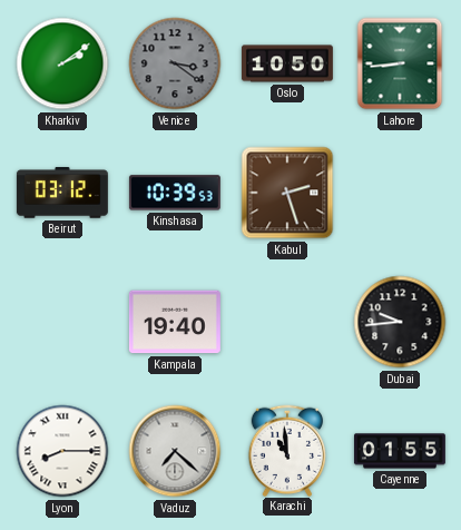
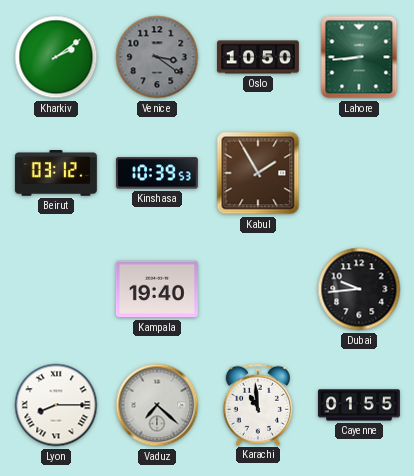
Kabul: 2:27 -> 1:55 (258, 173)
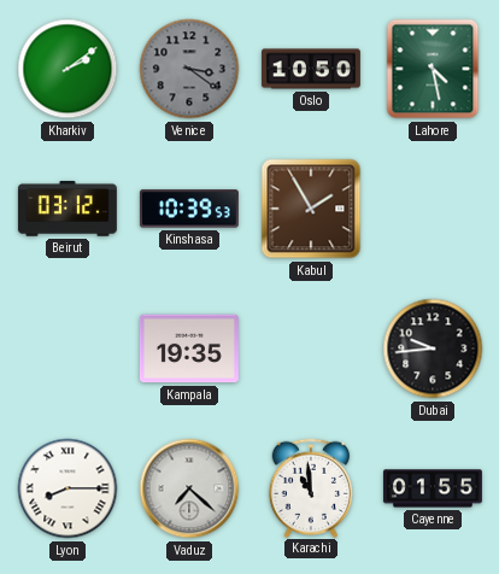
Lahore: 8:44 -> 4:28 (433, 69)
Kampala: 19:40 -> 19:35 (189, 348)
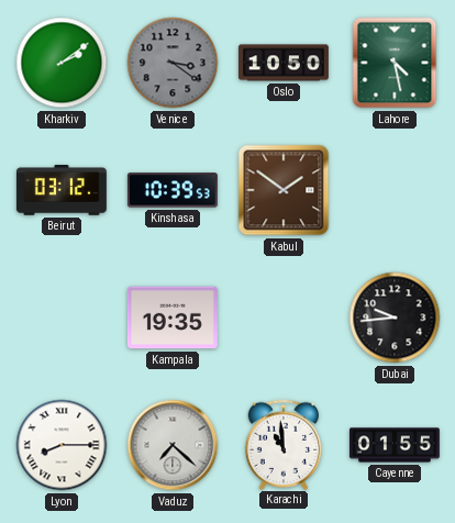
Kabul: 1:55 -> 1:51 (284, 190)
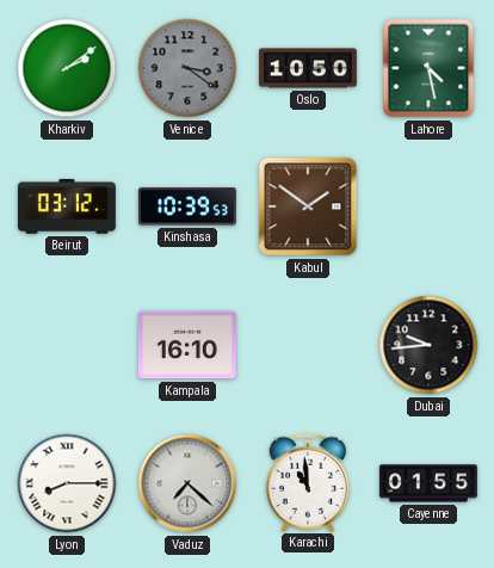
Kampala: 19:35 -> 16:10 (187, 345)
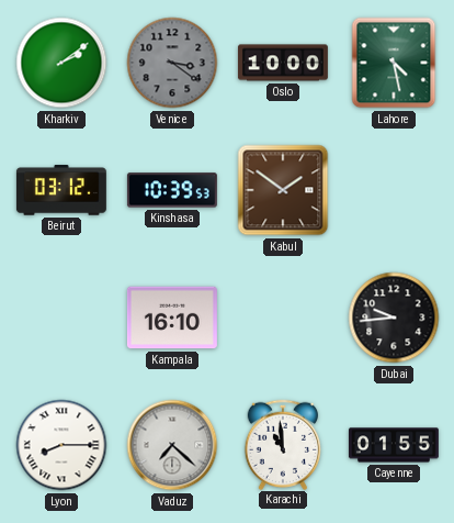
Oslo: 10:50 -> 10:00 (283, 63)
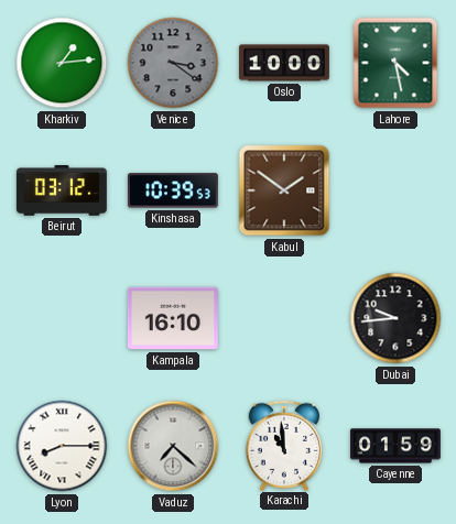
Kharkiv: 2:09 -> 1:14 (62, 63)
Cayenne: 01:55 -> 01:59 (395, 446)
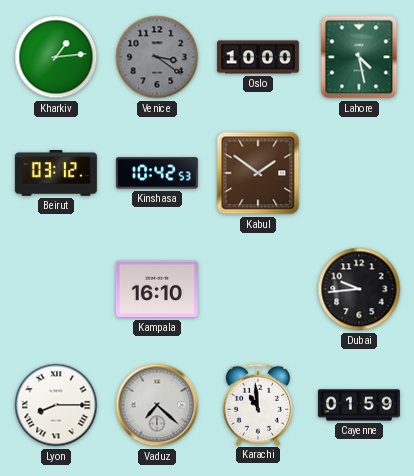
Kinshasa: 10:39 -> 10:42 (157, 173)
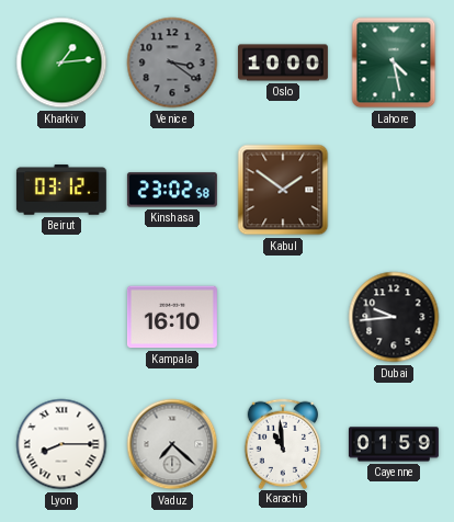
Kinshasa: 10:42 -> 23:02 (172, 190)
